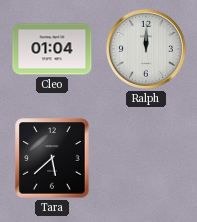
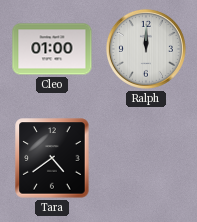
Cleo: 01:04 -> 01:00 (52, 49)
Tara: 5:38 -> 4:39 (52, 158)
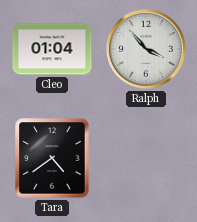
Cleo: 01:00 -> 01:04 (52, 49)
Ralph: 12:00 -> 3:53 (146, 49)
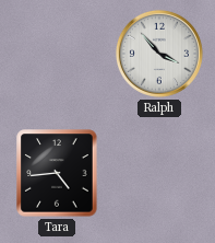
Cleo: 01:04 -> none (52, 49)
Tara: 4:39 -> 4:44 (57, 173)
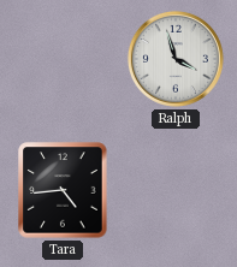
Ralph: 3:53 -> 3:57 (176, 59)
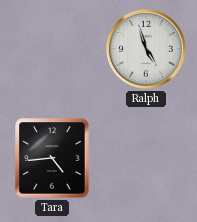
Ralph: 3:57 -> 4:57 (146, 49)
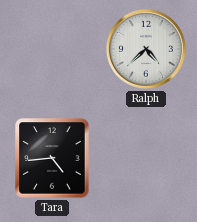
Ralph: 4:57 -> 4:38 (146, 49)
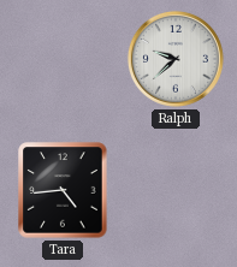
Ralph: 4:38 -> 9:38 (176, 59)
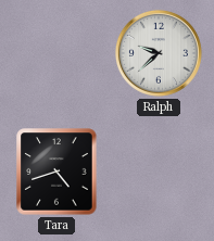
Tara: 4:44 -> 4:42 (56, 172)
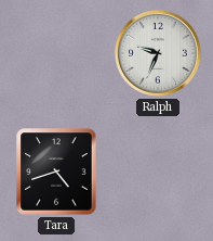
Ralph: 9:38 -> 9:34 (158, 53)
